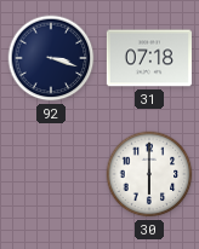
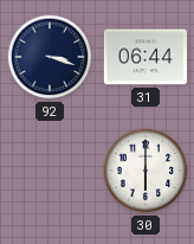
31: 07:18 -> 06:44 (145, 57)
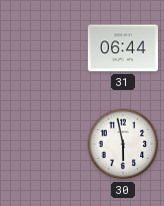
92: 3:18 -> none (50, 57)
30: 6:00 -> 5:58 (123, 144)
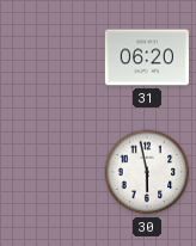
31: 06:44 -> 06:20 (147, 57)
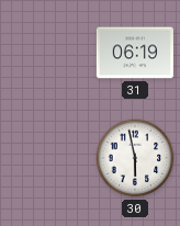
31: 06:20 -> 06:19 (135, 53)
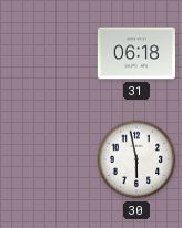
31: 06:19 -> 06:18 (136, 53)
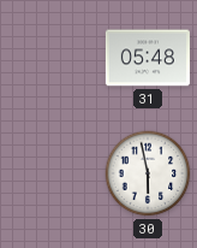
31: 06:18 -> 05:48 (148, 58)
